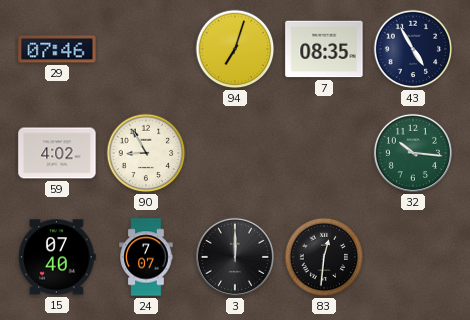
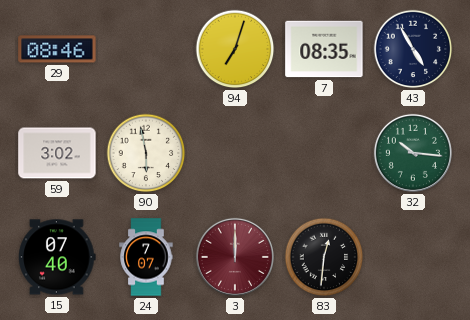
29: 07:46 -> 08:46 (57, 49)
59: 4:02 -> 3:02 (57, 153)
90: 8:55 -> 5:58 (146, 153)
3 dial: black -> burgundy (235, 257)
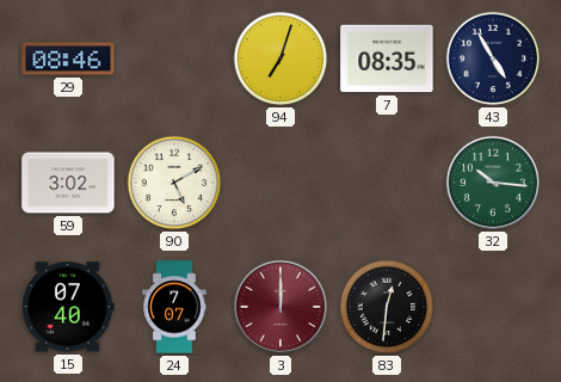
90: 5:58 -> 5:10 (174, 183)
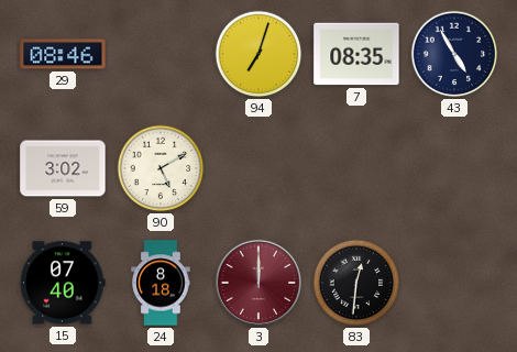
32: 10:16 -> none (493, 183)
24: 7:07 -> 8:18 (161, 283)
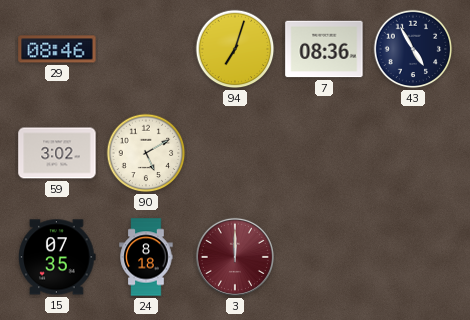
7: 08:35 -> 08:36 (324, 49)
15: 07:40 -> 07:35 (57, 257)
83: 12:31 -> none (356, 283)
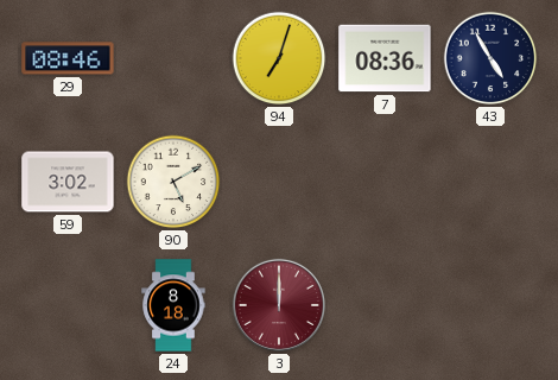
15: 07:35 -> none (57, 257)
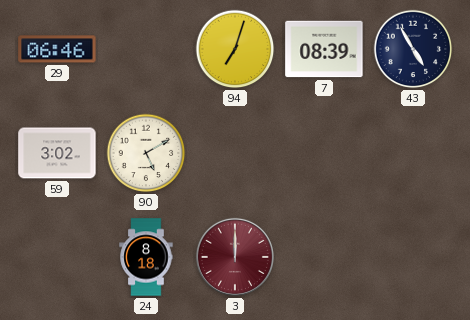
29: 08:46 -> 06:46 (57, 49)
7: 08:36 -> 08:39 (324, 49)
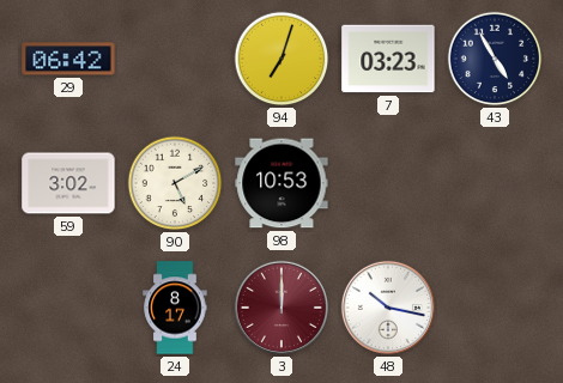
29: 06:46 -> 06:42 (68, 59)
7: 08:39 -> 03:23 (388, 59)
98: none -> 10:53 (281, 183)
24: 8:18 -> 8:17 (175, 308)
48: none -> 10:17 (388, 308)
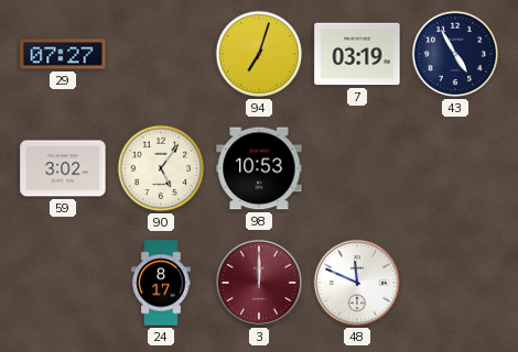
29: 06:42 -> 07:27 (63, 54)
7: 03:23 -> 03:19 (357, 54)
90: 5:10 -> 5:06 (161, 168)
48: 10:17 -> 11:49 (357, 283)
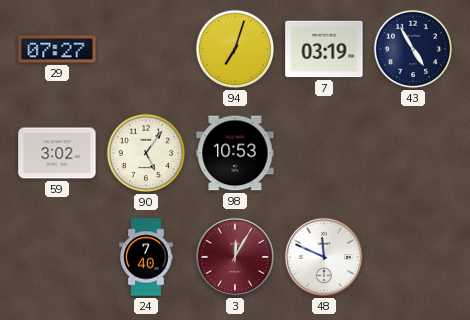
24: 8:17 -> 7:40 (146, 257)
3: 12:00 -> 12:05 (235, 257)
